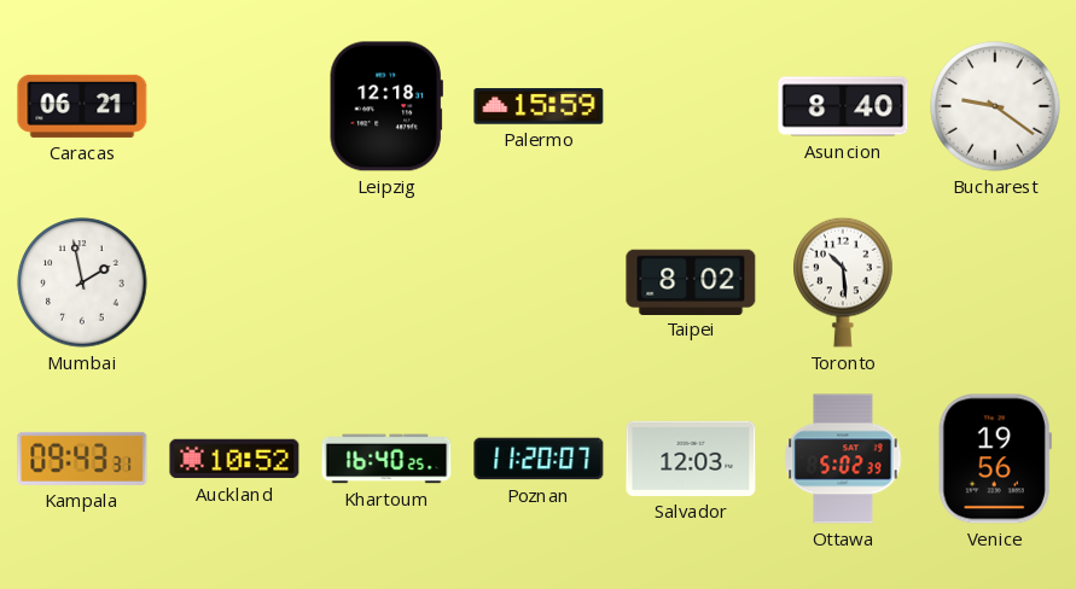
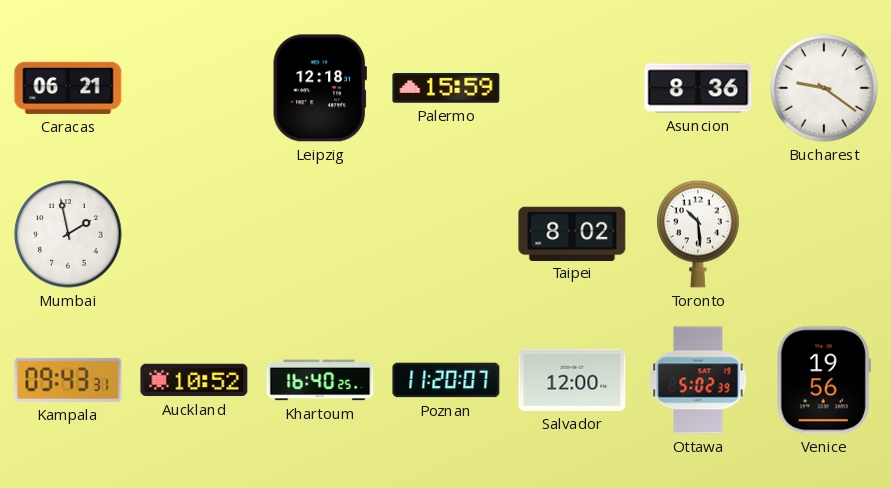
Asuncion: 8:40 -> 8:36 (698, 88)
Salvador: 12:03 -> 12:00 (572, 380)
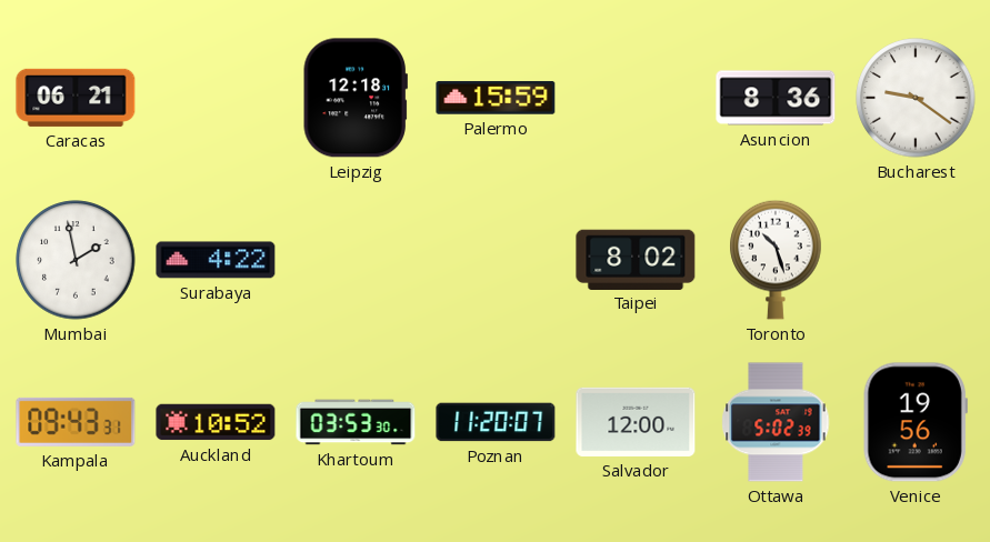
Surabaya: none -> 4:22 (216, 260)
Toronto: 10:29 -> 10:27 (776, 260)
Khartoum: 16:40 -> 03:53 (356, 422)
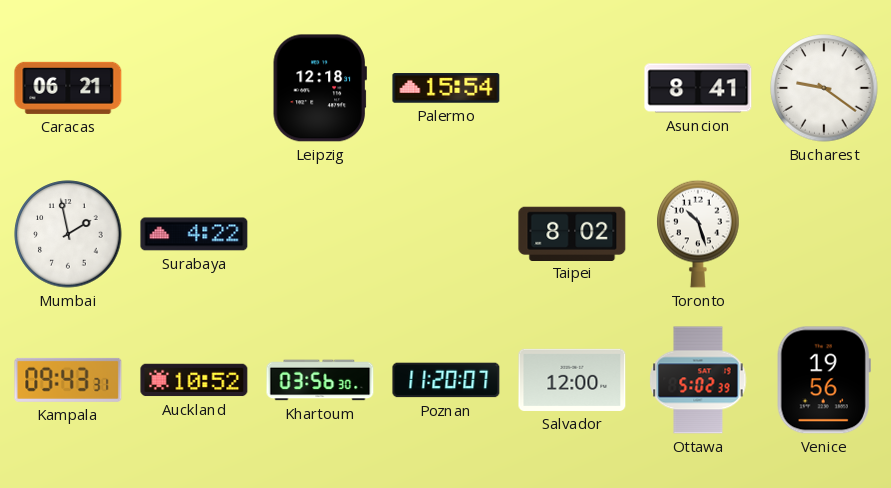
Palermo: 15:59 -> 15:54 (446, 88)
Asuncion: 8:36 -> 8:41 (698, 88)
Khartoum: 03:53 -> 03:56 (320, 380)
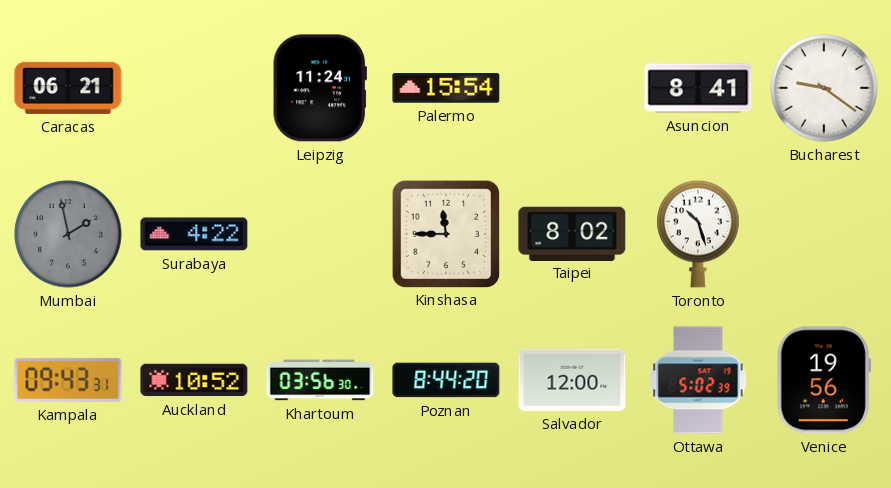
Leipzig: 12:18 -> 11:24 (320, 88)
Mumbai dial: white -> grey (68, 234)
Kinshasa: none -> 11:45 (445, 233)
Poznan: 11:20 -> 8:44 (446, 380)
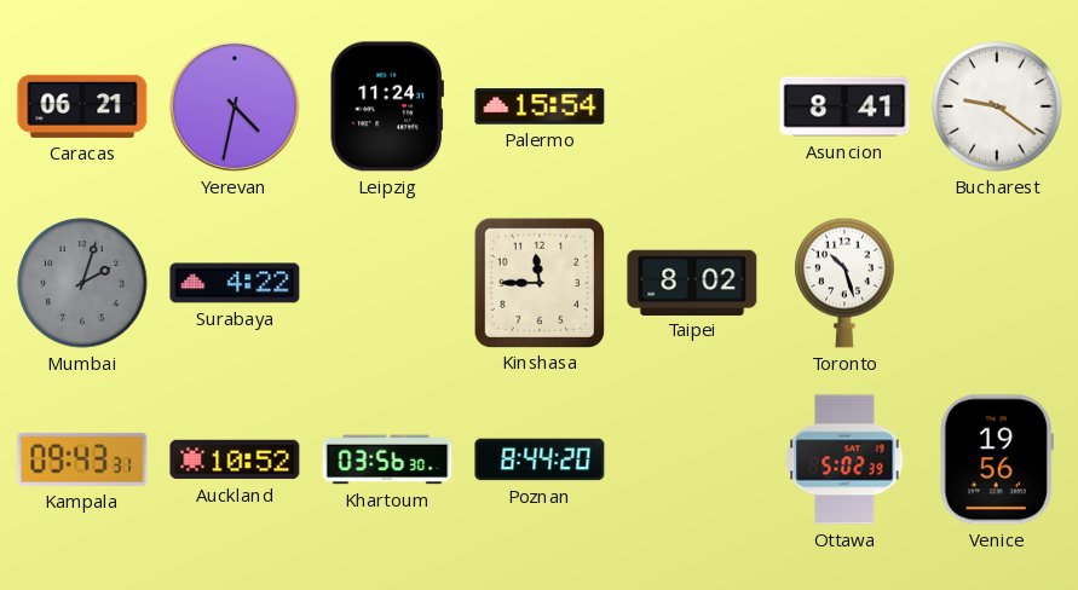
Yerevan: none -> 4:32 (235, 106)
Mumbai: 1:58 -> 2:03 (82, 283)
Salvador: 12:00 -> none (572, 380)
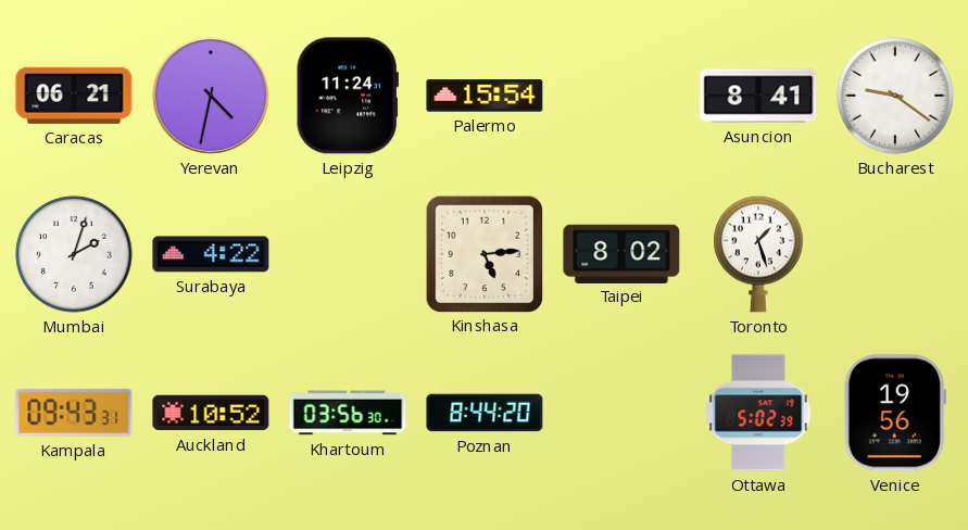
Mumbai dial: grey -> white (74, 254)
Kinshasa: 11:45 -> 5:14 (483, 253)
Toronto: 10:27 -> 1:27 (758, 254)
